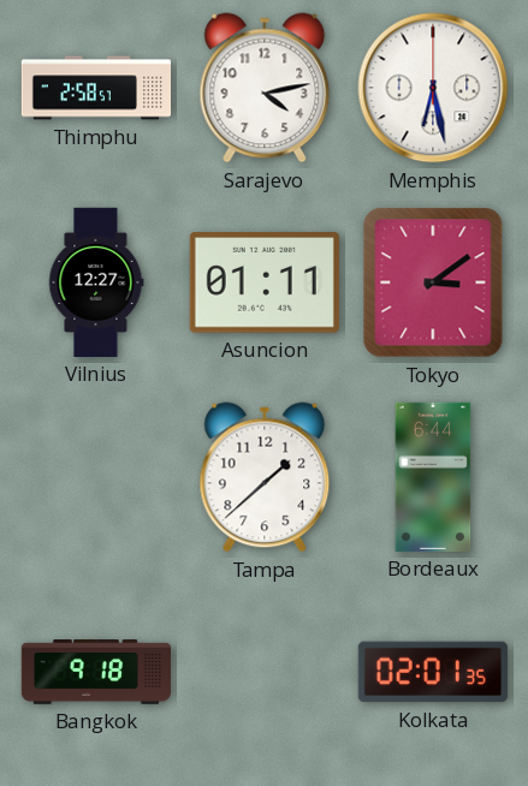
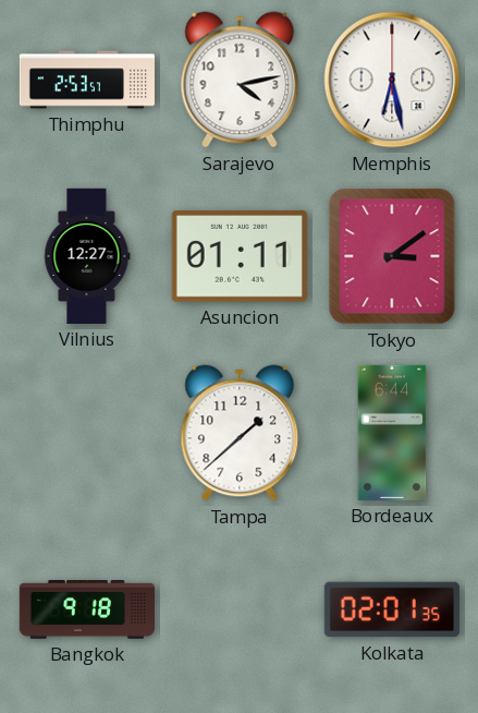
Thimphu: 2:58 -> 2:53 (86, 80)
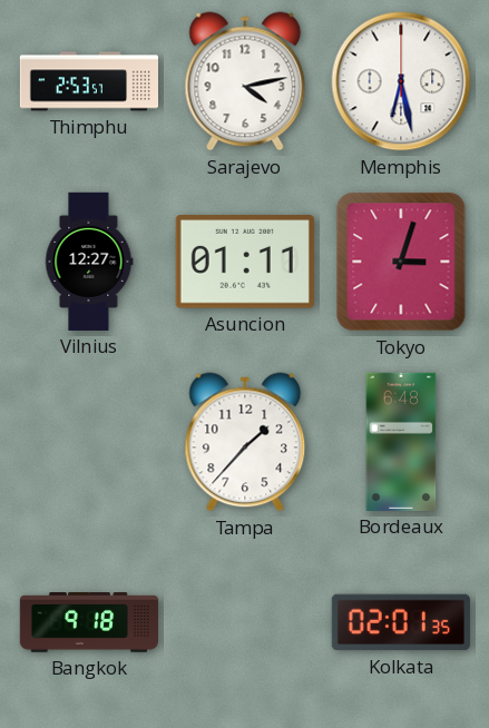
Tokyo: 3:09 -> 3:03 (401, 262)
Tampa: 1:38 -> 1:37 (245, 442)
Bordeaux: 6:44 -> 6:48 (401, 442)
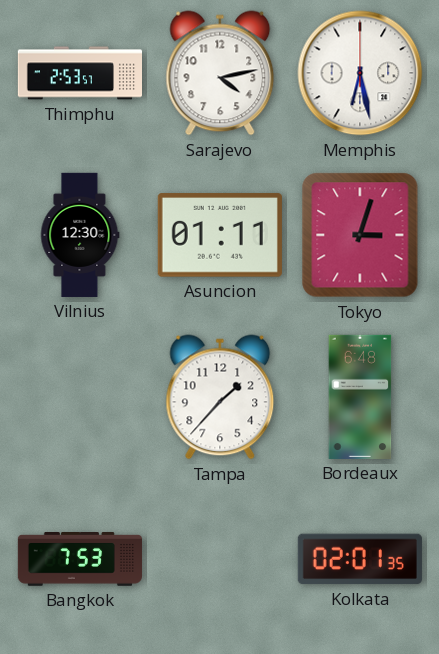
Vilnius: 12:27 -> 12:30 (80, 235)
Bangkok: 9:18 -> 7:53 (79, 559)
